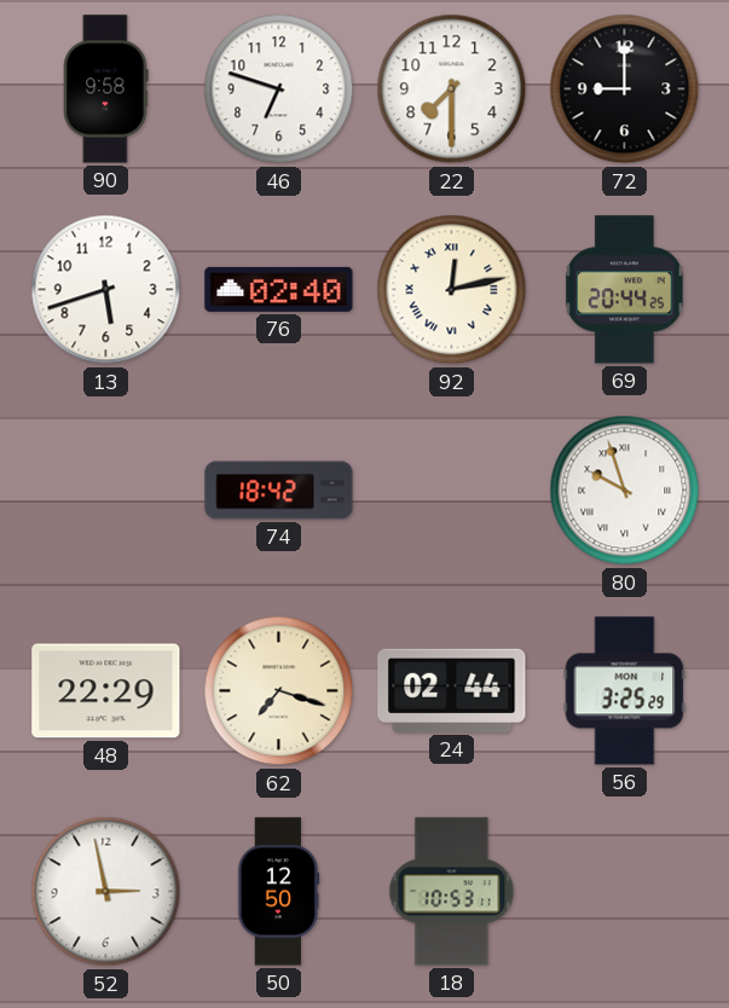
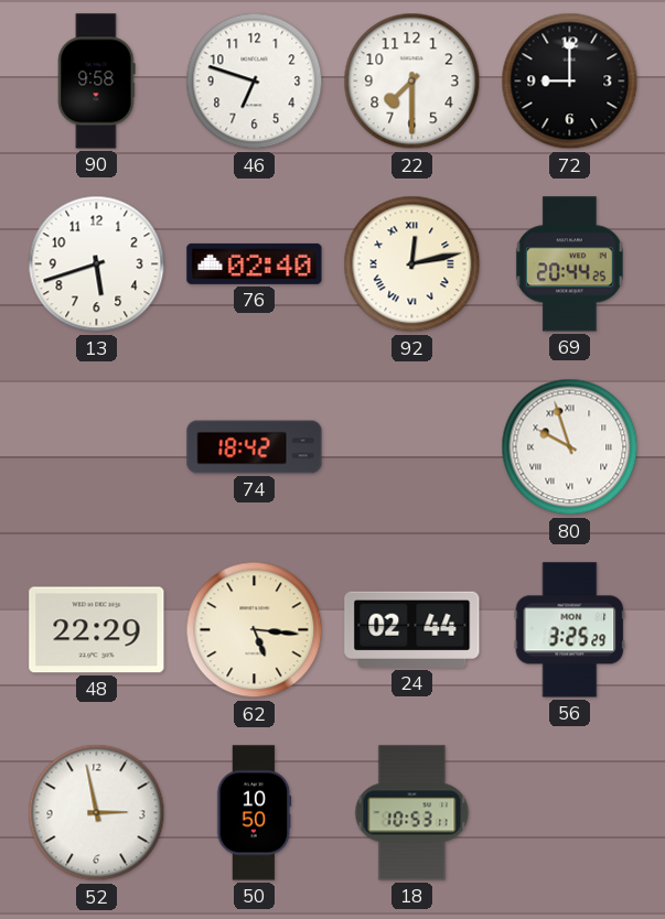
62: 7:18 -> 5:16 (255, 630)
50: 12:50 -> 10:50 (255, 813)
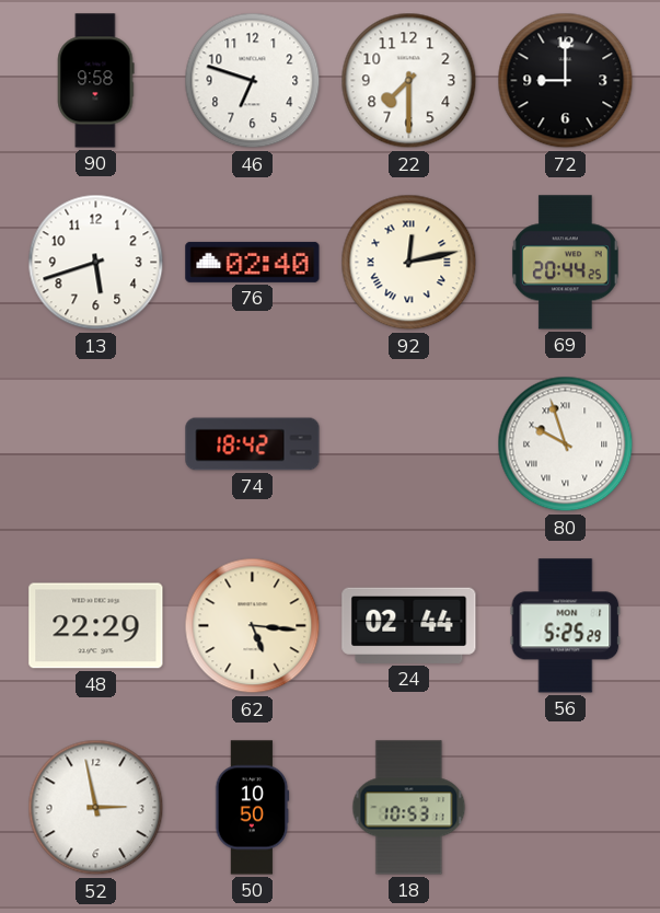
56: 3:25 -> 5:25 (566, 626)
